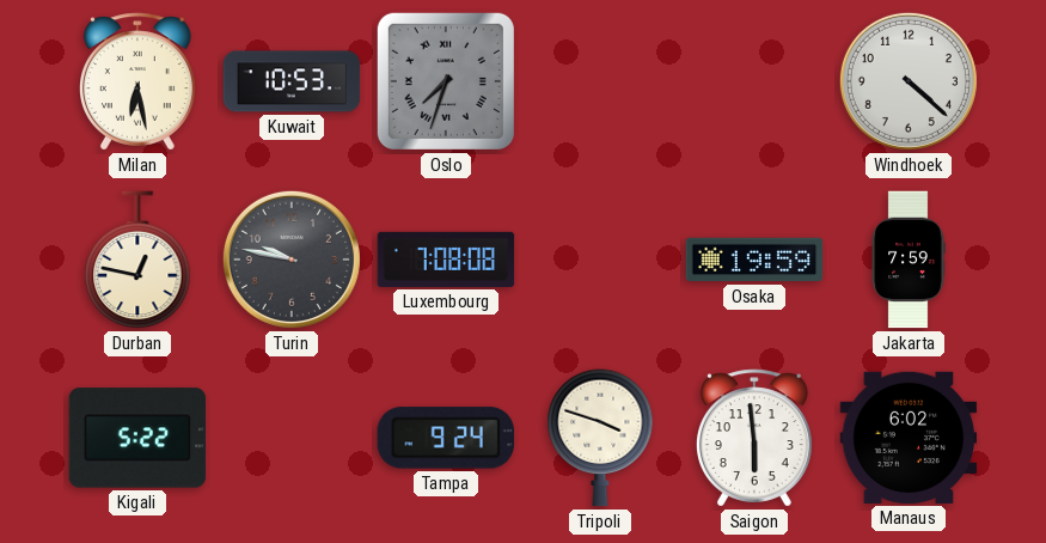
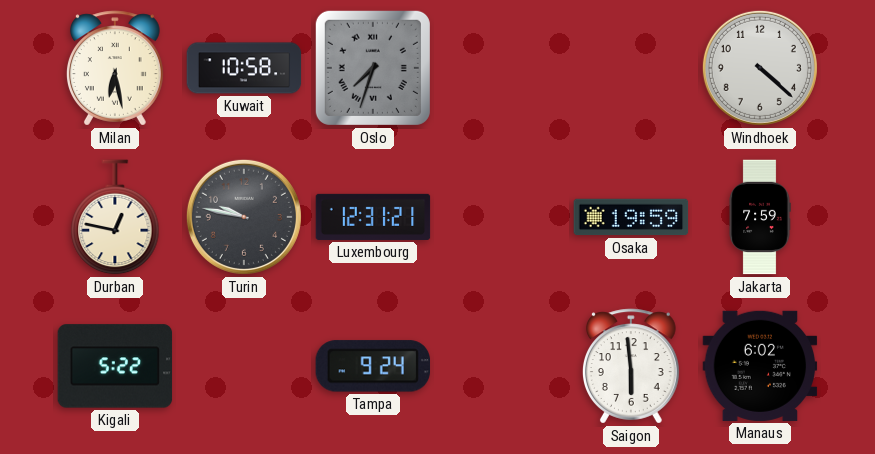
Kuwait: 10:53 -> 10:58 (244, 68)
Luxembourg: 7:08 -> 12:31 (373, 217)
Tripoli: 3:48 -> none (600, 438)
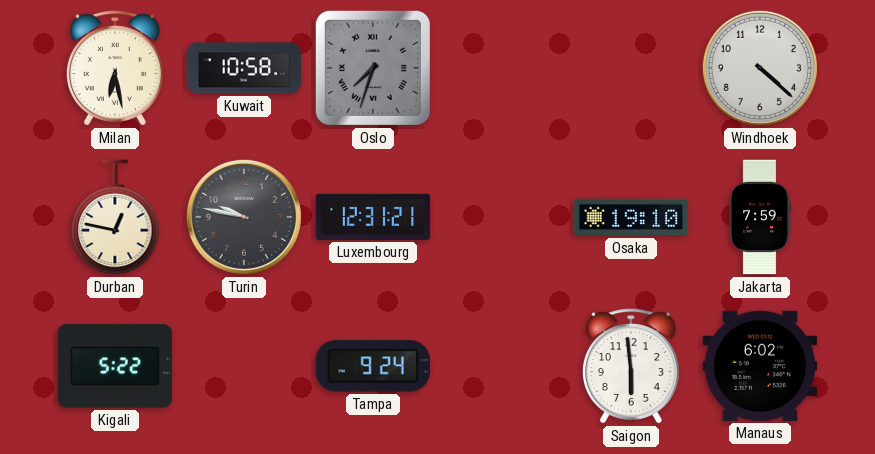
Osaka: 19:59 -> 19:10 (631, 217)
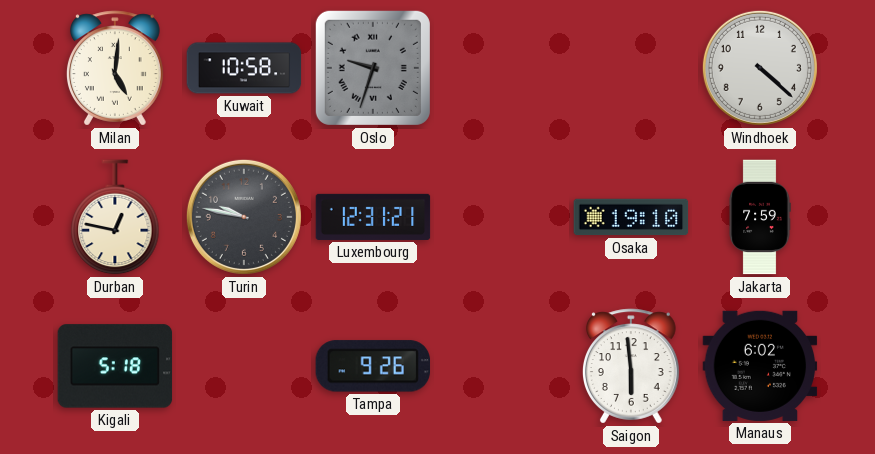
Milan: 6:28 -> 5:01 (115, 68)
Oslo: 7:33 -> 9:33 (373, 68)
Kigali: 5:22 -> 5:18 (115, 366)
Tampa: 9:24 -> 9:26 (372, 366)
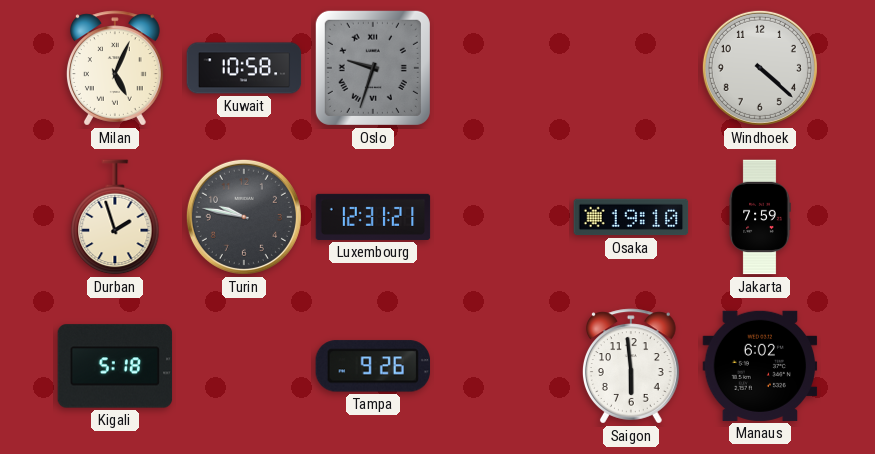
Milan: 5:01 -> 5:04 (115, 68)
Durban: 12:47 -> 1:57 (115, 217)
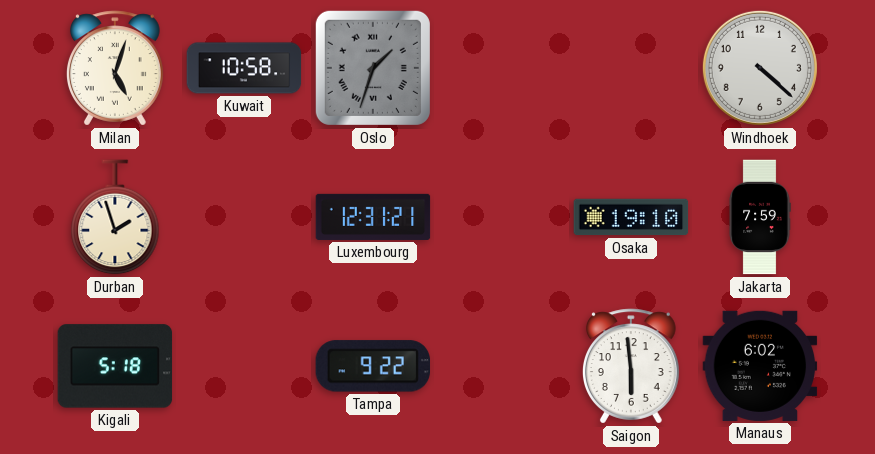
Milan: 5:04 -> 5:03 (115, 68)
Oslo: 9:33 -> 1:33 (373, 68)
Turin: 9:47 -> none (244, 217)
Tampa: 9:26 -> 9:22 (372, 366)
